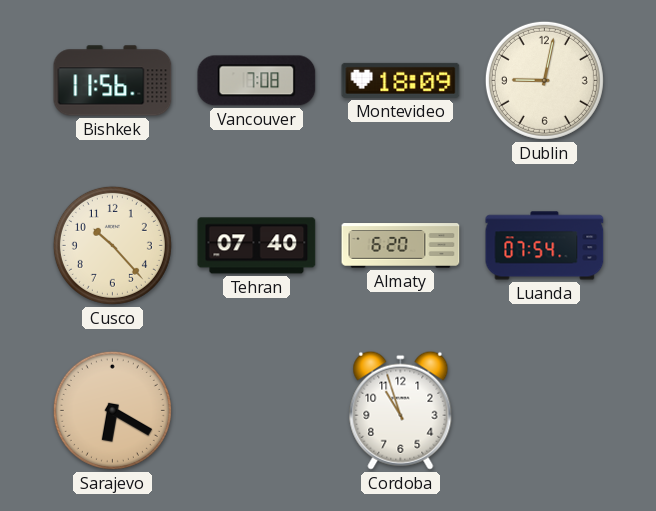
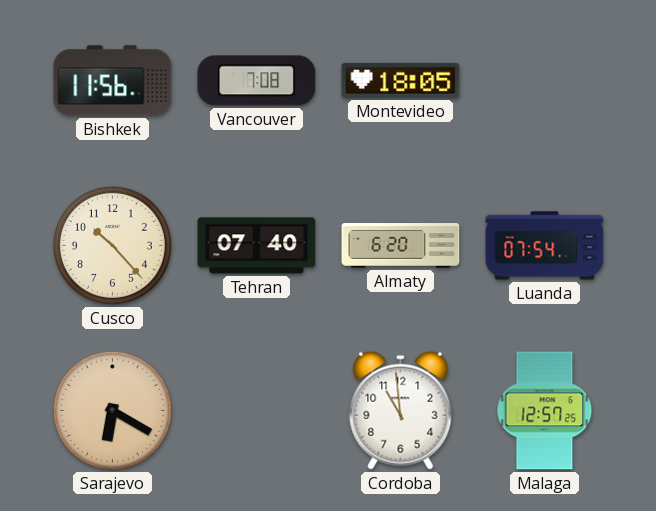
Montevideo: 18:09 -> 18:05 (401, 80)
Dublin: 9:02 -> none (544, 80)
Cordoba: 10:57 -> 10:59 (401, 410)
Malaga: none -> 12:57 (545, 411)
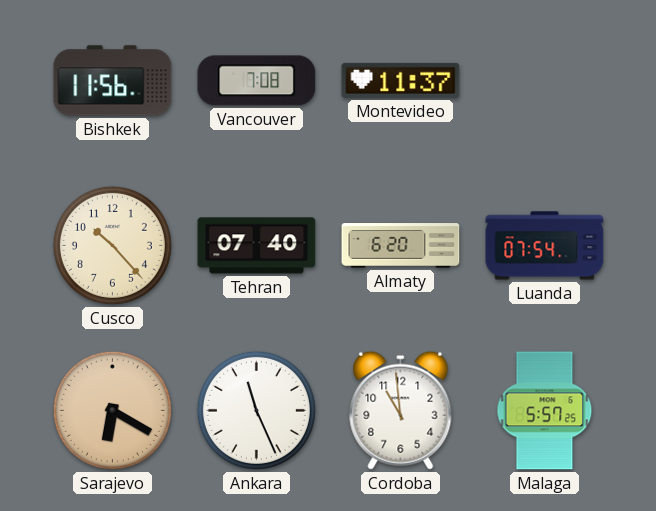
Montevideo: 18:05 -> 11:37 (401, 80)
Ankara: none -> 11:26 (256, 410)
Malaga: 12:57 -> 5:57 (545, 411)
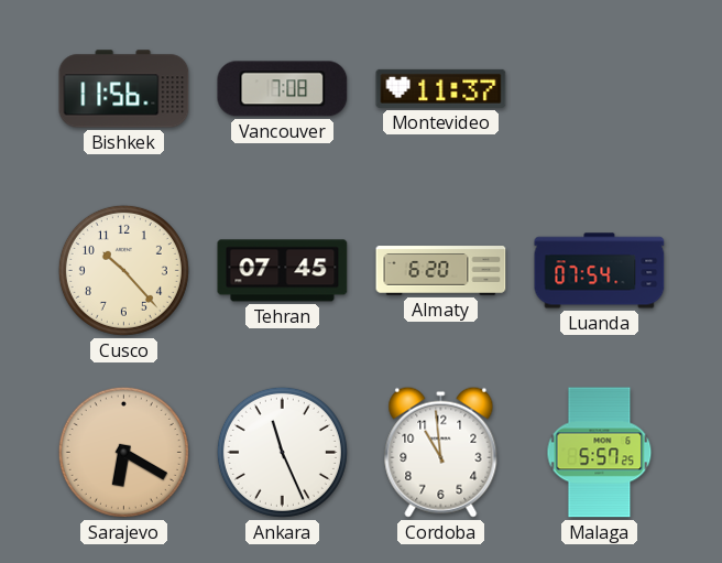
Tehran: 07:40 -> 07:45 (283, 271)
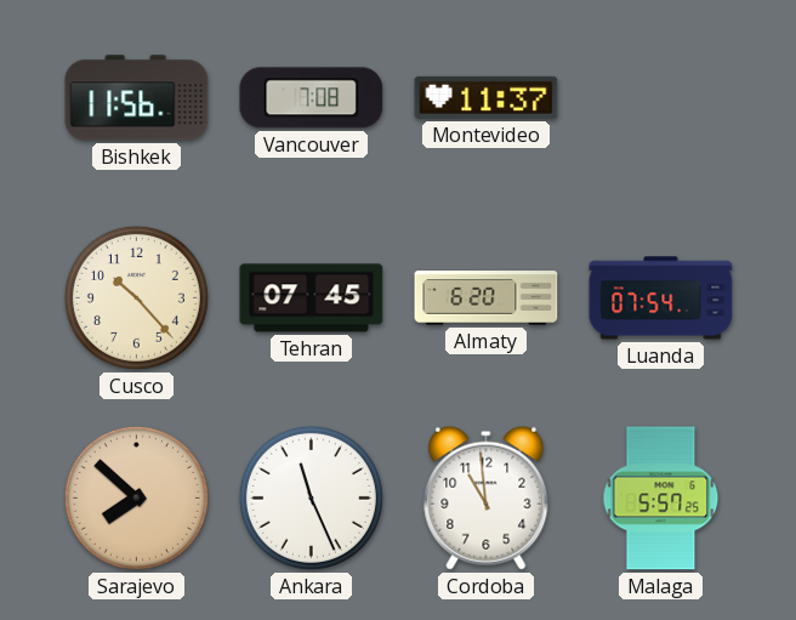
Sarajevo: 6:20 -> 7:52 (136, 497)
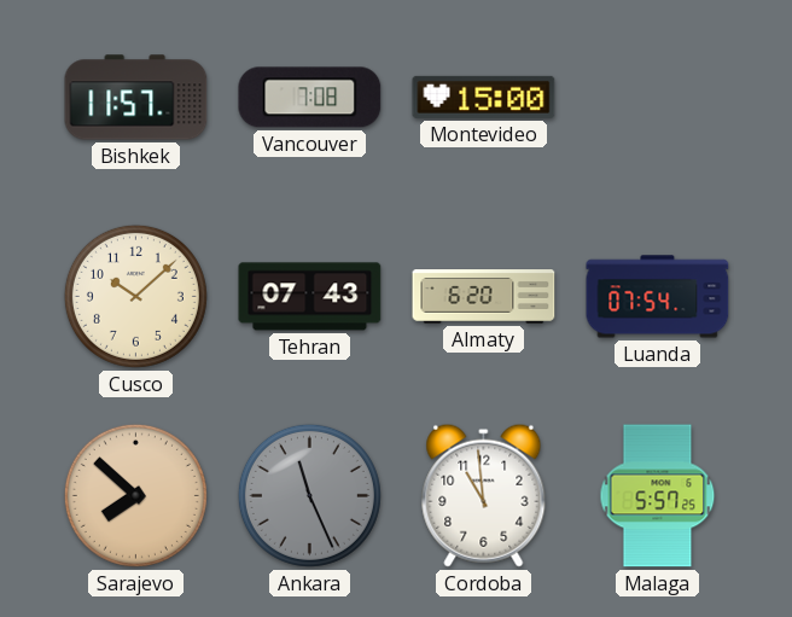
Bishkek: 11:56 -> 11:57 (136, 98)
Montevideo: 11:37 -> 15:00 (484, 97)
Cusco: 10:23 -> 10:08 (135, 296)
Tehran: 07:45 -> 07:43 (310, 297)
Ankara dial: white -> grey (309, 495)
